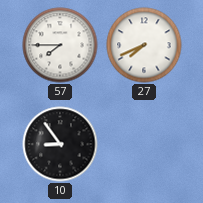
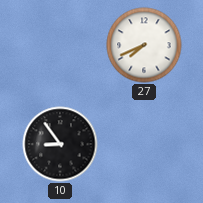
57: 7:45 -> none (60, 45)
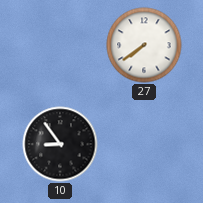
27: 7:41 -> 7:39 (144, 45)
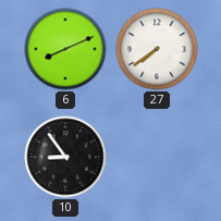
6: none -> 8:11 (65, 49)
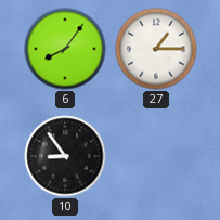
6: 8:11 -> 8:06 (65, 49)
27: 7:39 -> 1:15 (156, 49)
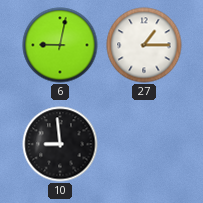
6: 8:06 -> 9:02 (60, 45)
10: 8:54 -> 8:59 (60, 144)
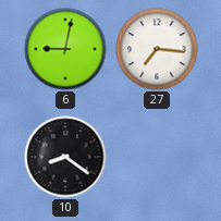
27: 1:15 -> 7:16 (157, 49)
10: 8:59 -> 8:21 (65, 157)
